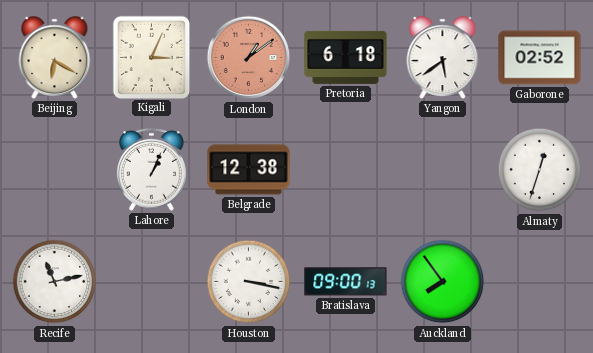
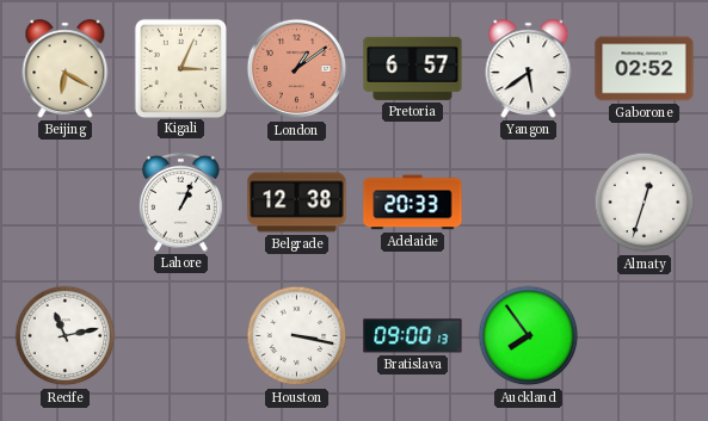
Pretoria: 6:18 -> 6:57 (413, 68)
Adelaide: none -> 20:33 (413, 203)
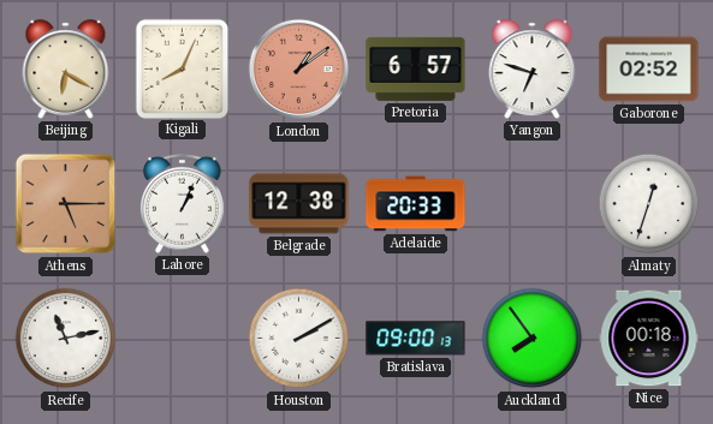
Kigali: 3:04 -> 8:04 (182, 68)
Yangon: 5:39 -> 6:48 (533, 70)
Athens: none -> 5:15 (66, 204)
Houston: 3:17 -> 2:10 (299, 339)
Nice: none -> 00:18 (649, 339)
